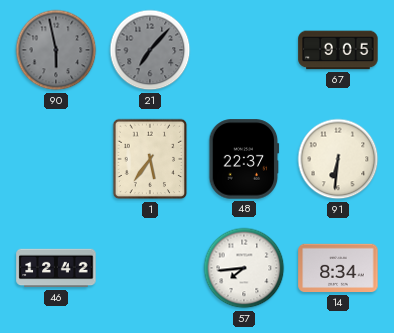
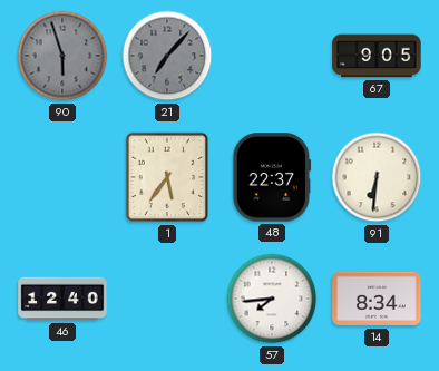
90: 5:58 -> 5:57 (62, 56)
46: 12:42 -> 12:40 (62, 299)
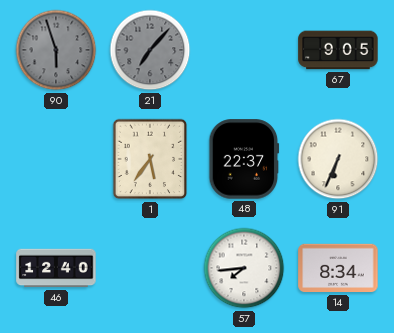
91: 6:31 -> 6:34 (338, 159)
